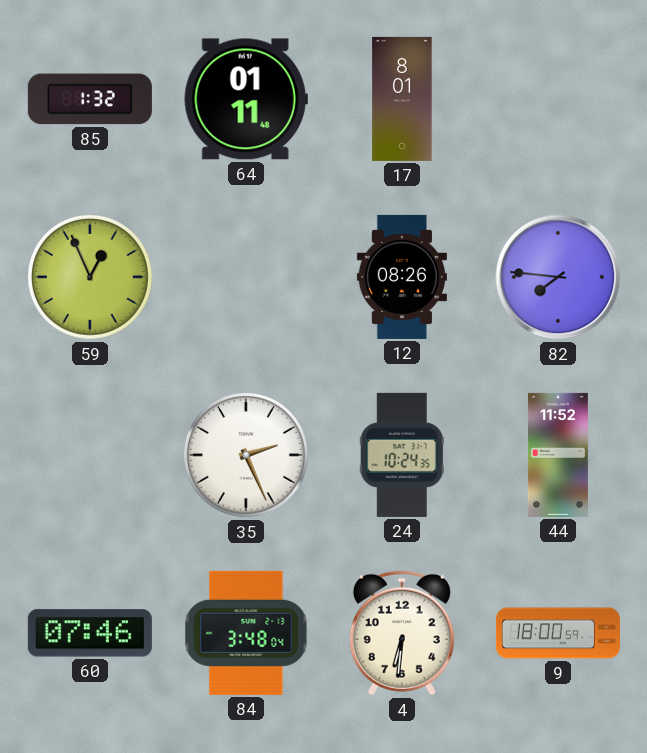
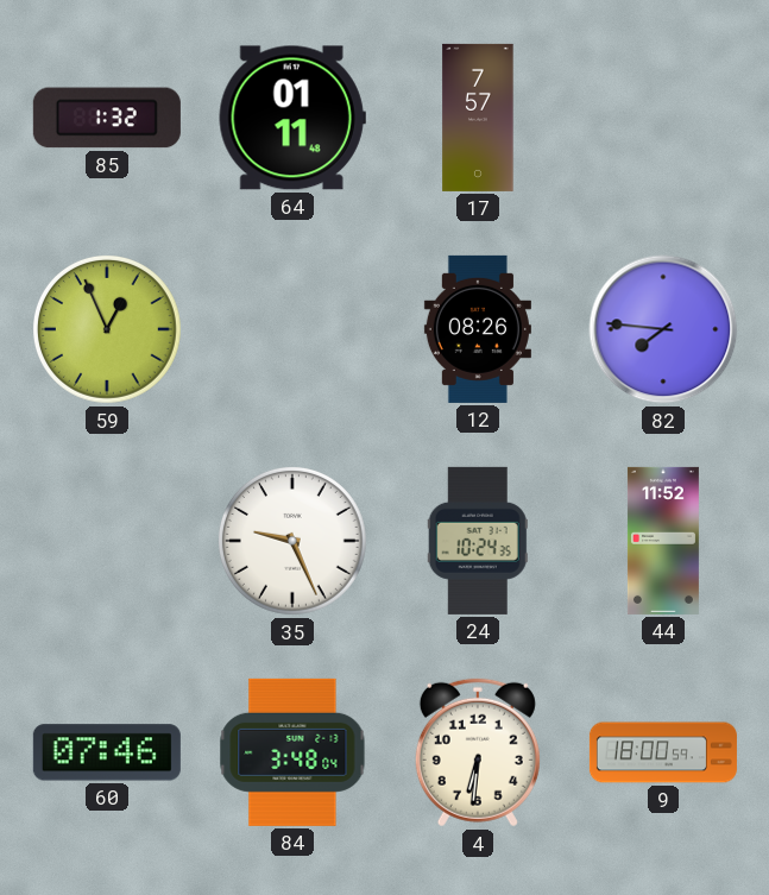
17: 8:01 -> 7:57 (478, 118)
35: 2:26 -> 9:26 (294, 542)
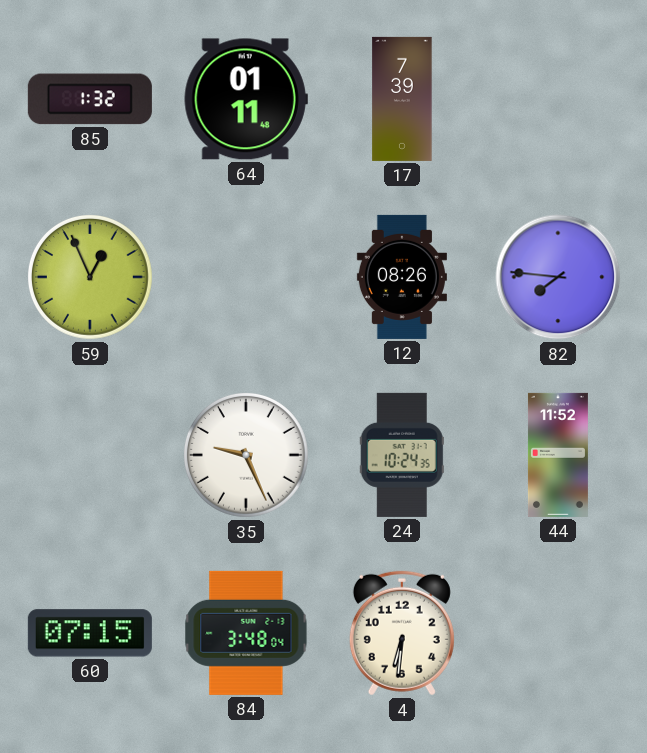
17: 7:57 -> 7:39 (402, 99)
60: 07:46 -> 07:15 (90, 633)
9: 18:00 -> none (663, 752)
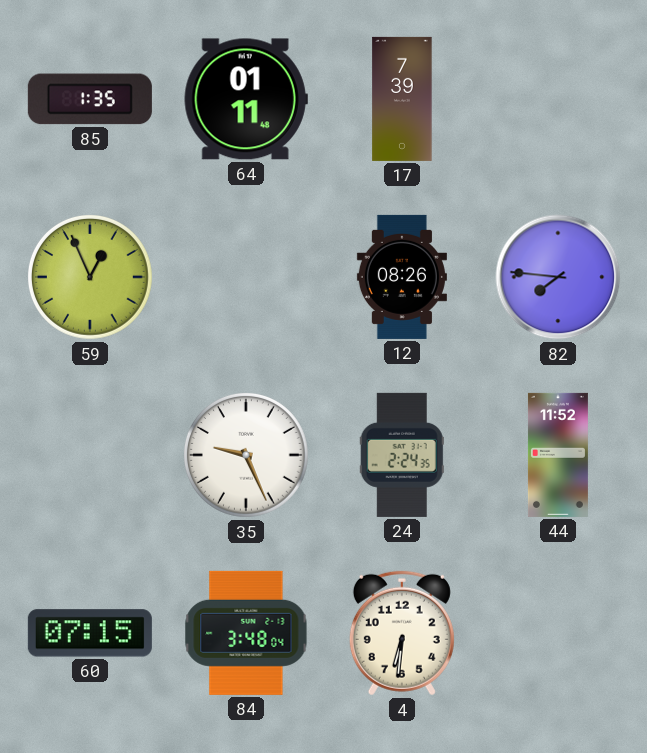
85: 1:32 -> 1:35 (90, 99)
24: 10:24 -> 2:24 (402, 455)
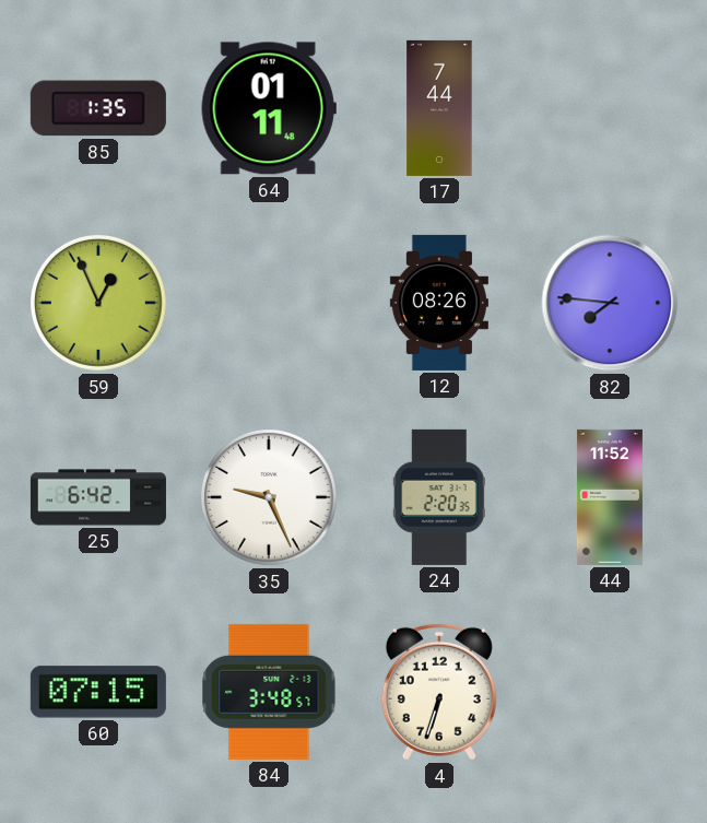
17: 7:39 -> 7:44 (439, 108)
25: none -> 6:42 (98, 497)
24: 2:24 -> 2:20 (439, 497)
84: 3:48:04 -> 3:48:57 (269, 692)
4: 6:31 -> 6:33 (439, 692)
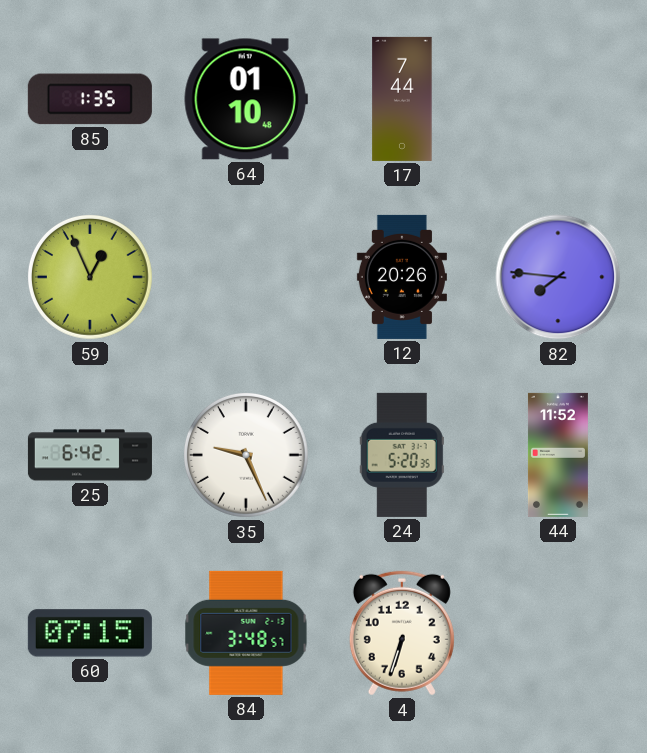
64: 01:11 -> 01:10 (246, 99)
12: 08:26 -> 20:26 (402, 277)
24: 2:20 -> 5:20 (402, 455)
